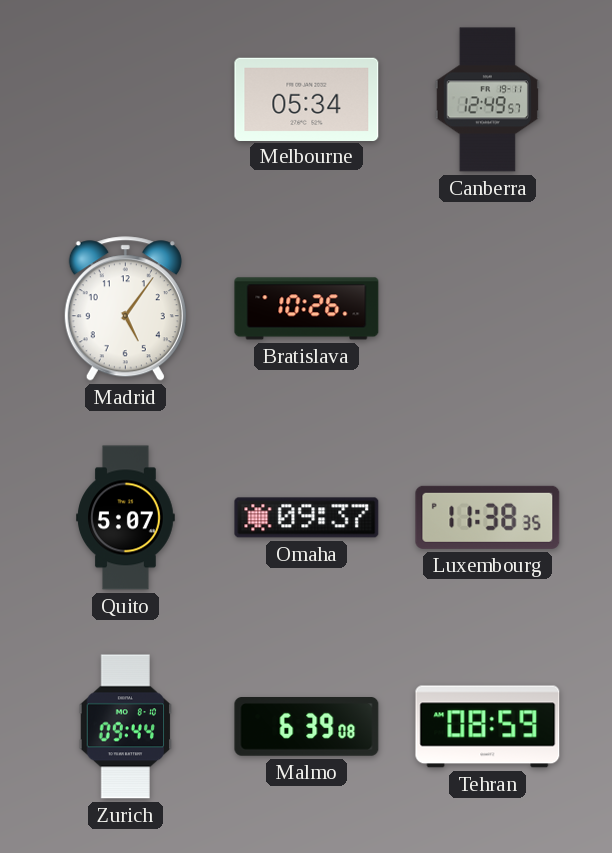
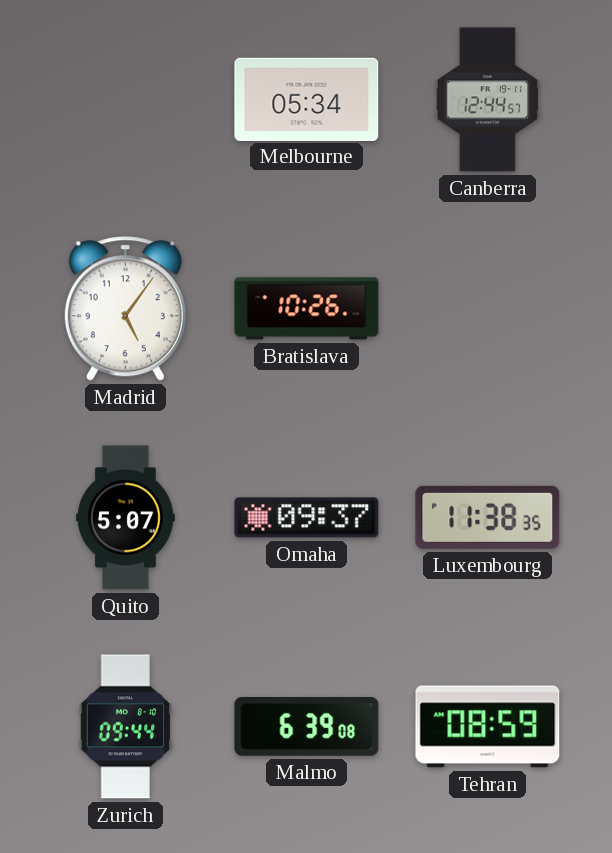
Canberra: 12:49 -> 12:44 (487, 100)
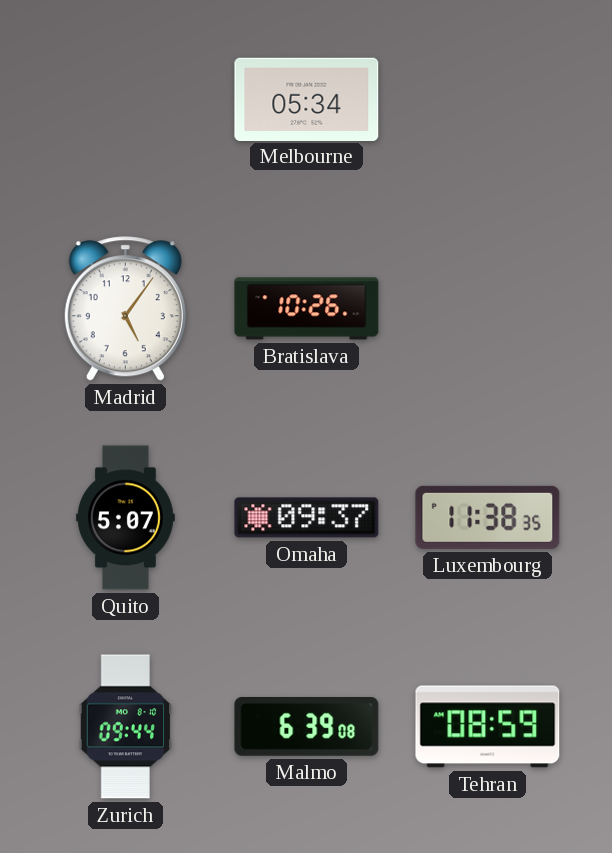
Canberra: 12:44 -> none (487, 100)
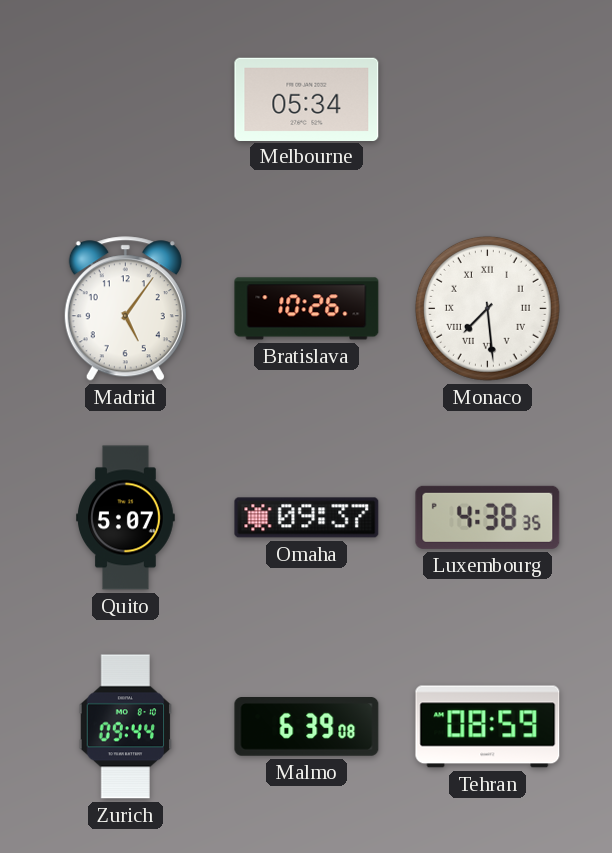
Monaco: none -> 7:29 (487, 308)
Luxembourg: 11:38 -> 4:38 (488, 517)
